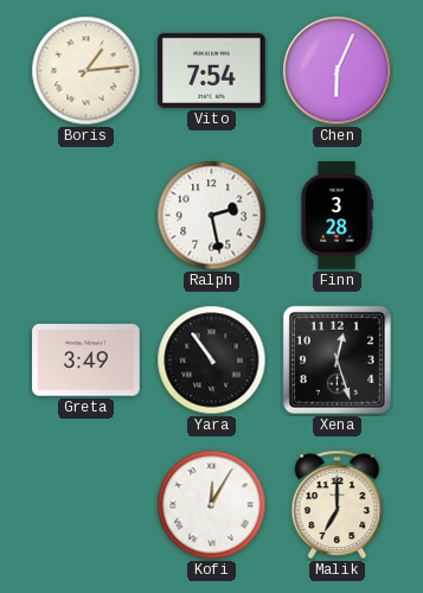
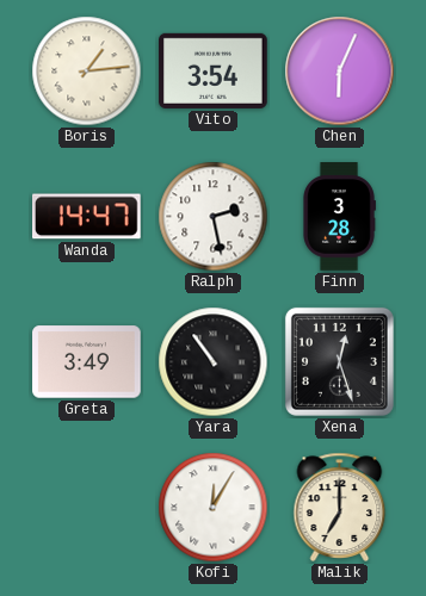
Vito: 7:54 -> 3:54 (214, 70)
Wanda: none -> 14:47 (87, 217)
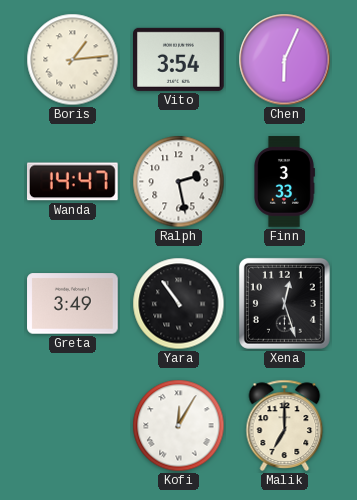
Finn: 3:28 -> 3:33 (285, 182)
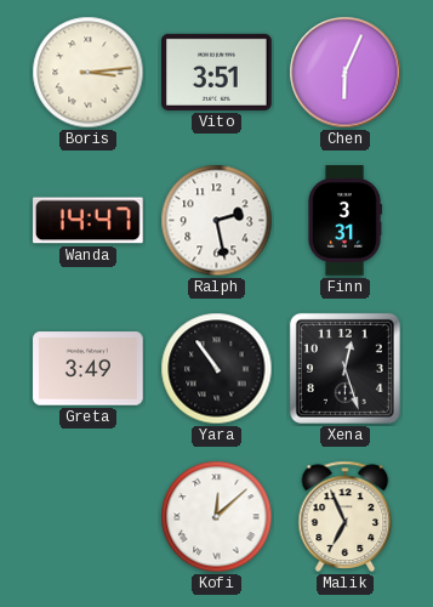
Boris: 1:14 -> 3:14 (89, 73)
Vito: 3:54 -> 3:51 (217, 72)
Finn: 3:33 -> 3:31 (346, 221)
Kofi: 12:05 -> 12:08 (217, 517)
Malik: 7:00 -> 6:56 (346, 516)
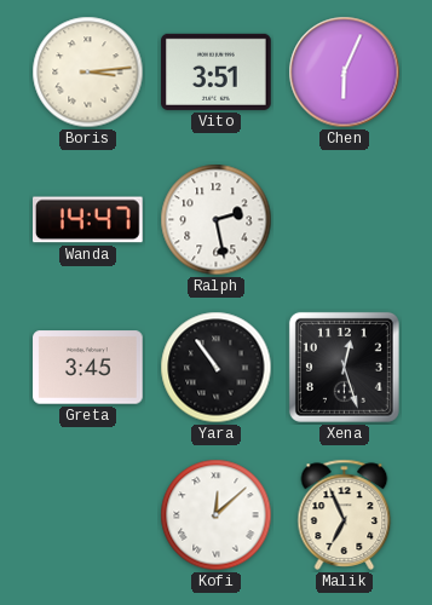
Finn: 3:31 -> none (346, 221)
Greta: 3:49 -> 3:45 (88, 368)
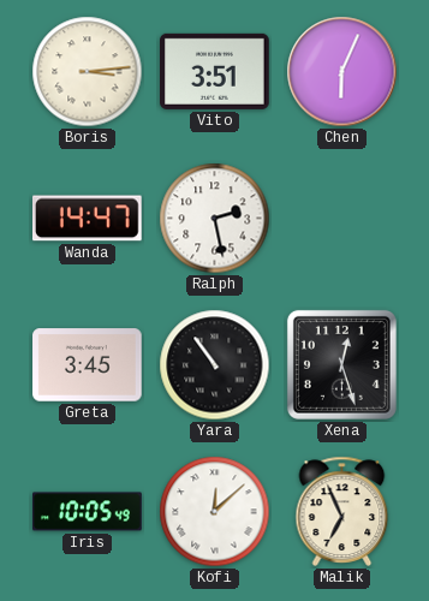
Iris: none -> 10:05 (88, 512)
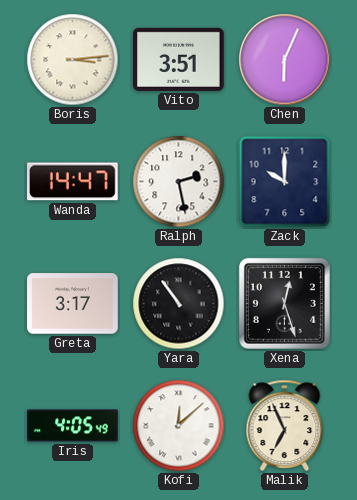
Zack: none -> 10:00 (285, 182)
Greta: 3:45 -> 3:17 (73, 304)
Iris: 10:05 -> 4:05 (73, 426)
